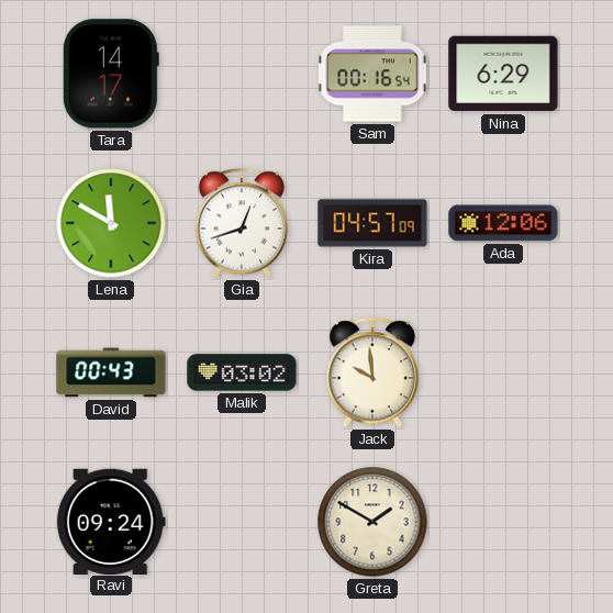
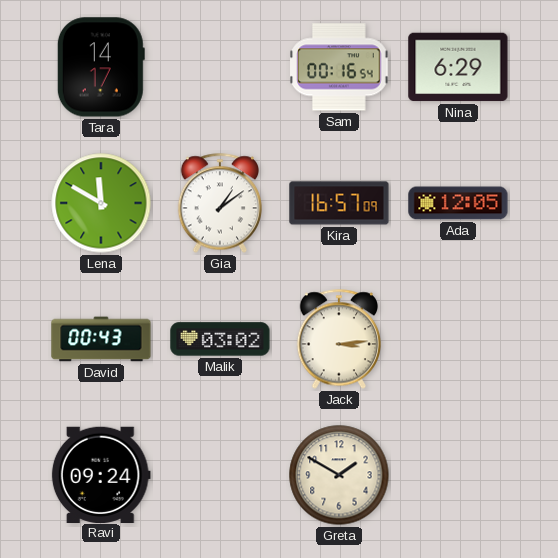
Gia: 12:42 -> 1:09 (220, 203)
Kira: 04:57 -> 16:57 (339, 203)
Ada: 12:06 -> 12:05 (458, 203)
Jack: 9:59 -> 3:14 (339, 339)
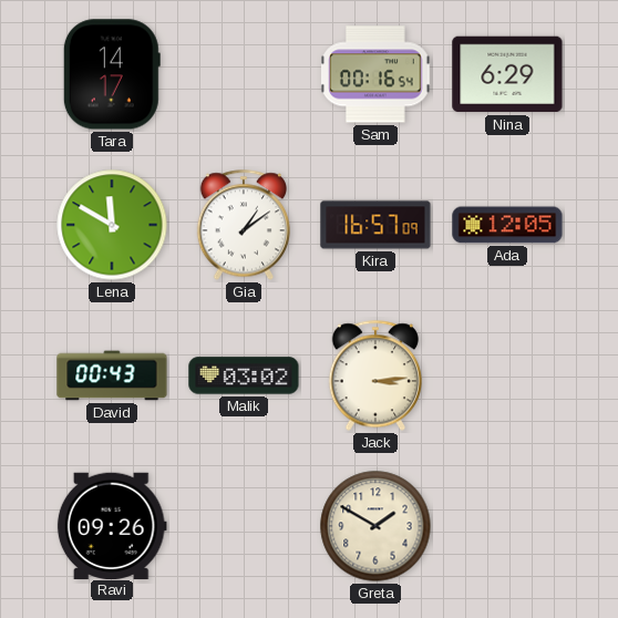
Ravi: 09:24 -> 09:26 (112, 525)
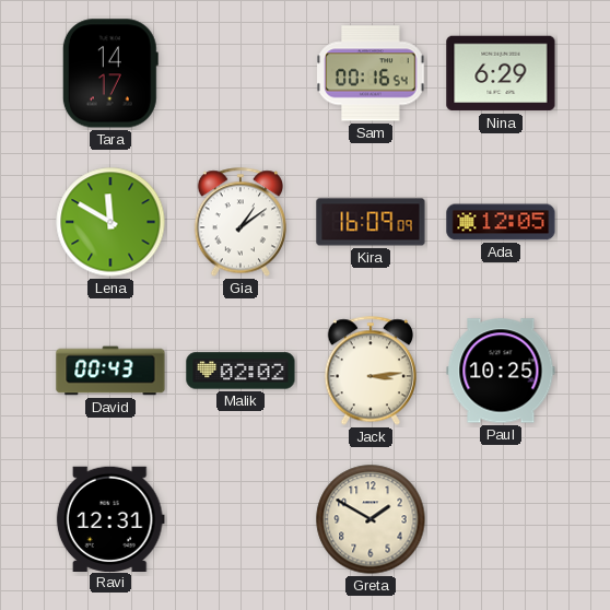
Kira: 16:57 -> 16:09 (371, 222)
Malik: 03:02 -> 02:02 (241, 371)
Paul: none -> 10:25 (501, 371)
Ravi: 09:26 -> 12:31 (110, 518)
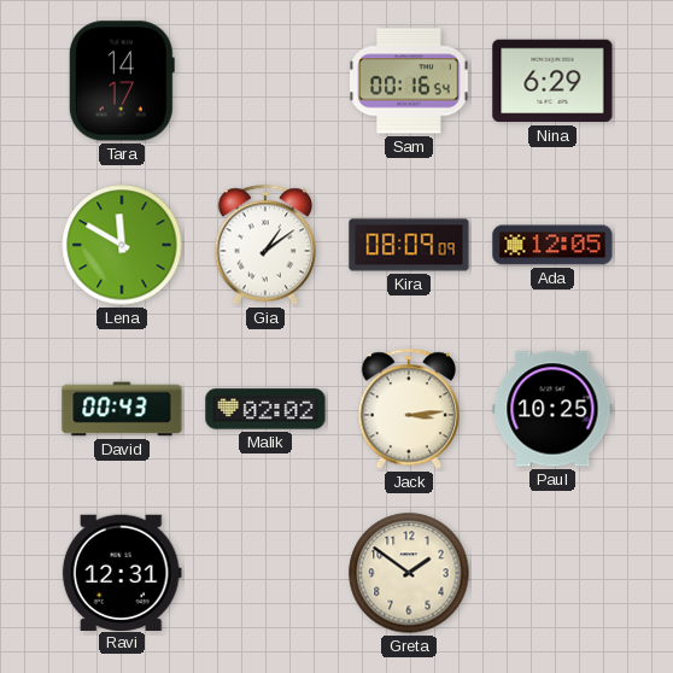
Kira: 16:09 -> 08:09 (409, 245)
Greta: 1:50 -> 1:51 (409, 573)
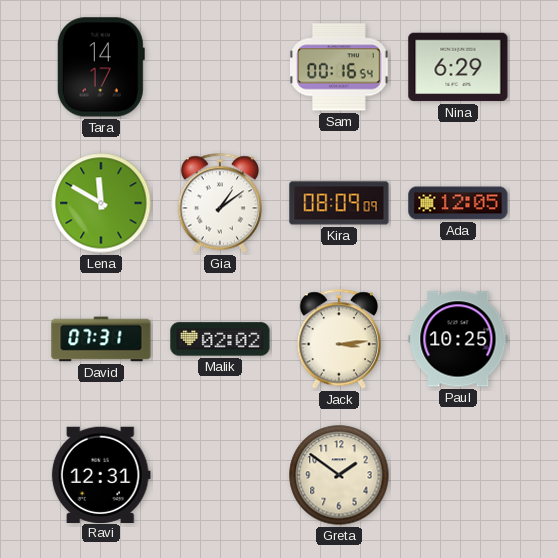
David: 00:43 -> 07:31 (101, 339)
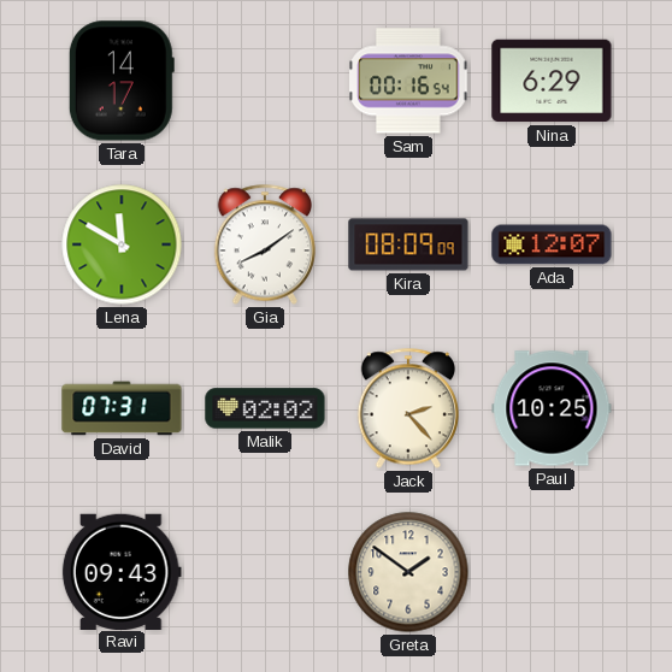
Gia: 1:09 -> 8:09 (265, 244)
Ada: 12:05 -> 12:07 (552, 244)
Jack: 3:14 -> 2:23 (408, 408)
Ravi: 12:31 -> 09:43 (122, 571)
